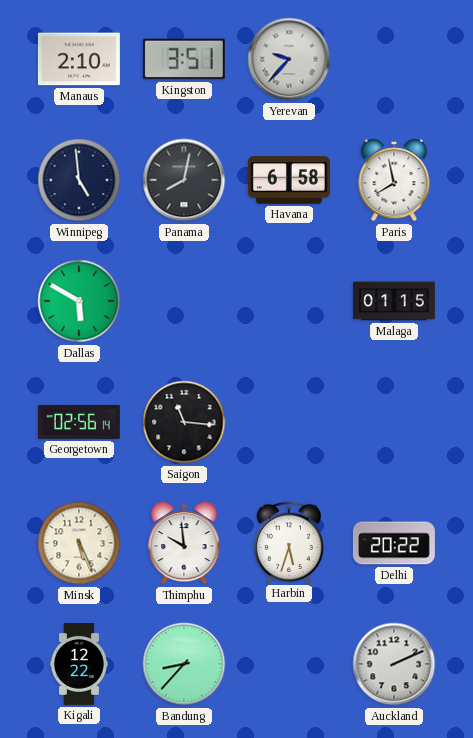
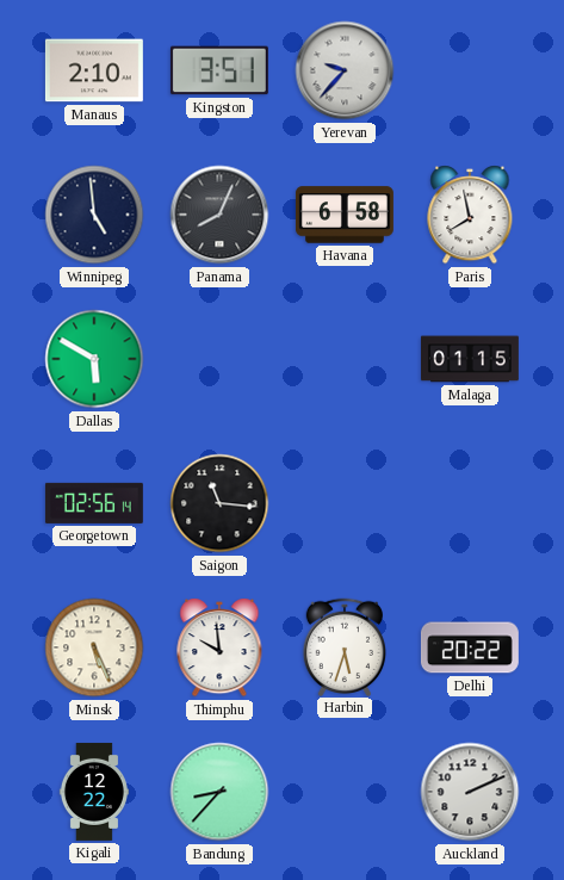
Panama: 8:02 -> 8:04 (219, 215)
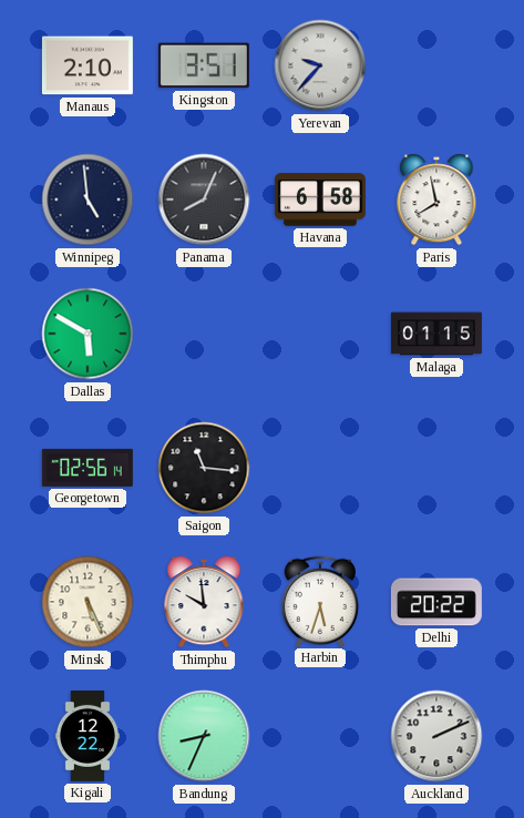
Bandung: 8:37 -> 8:34 (204, 736)
